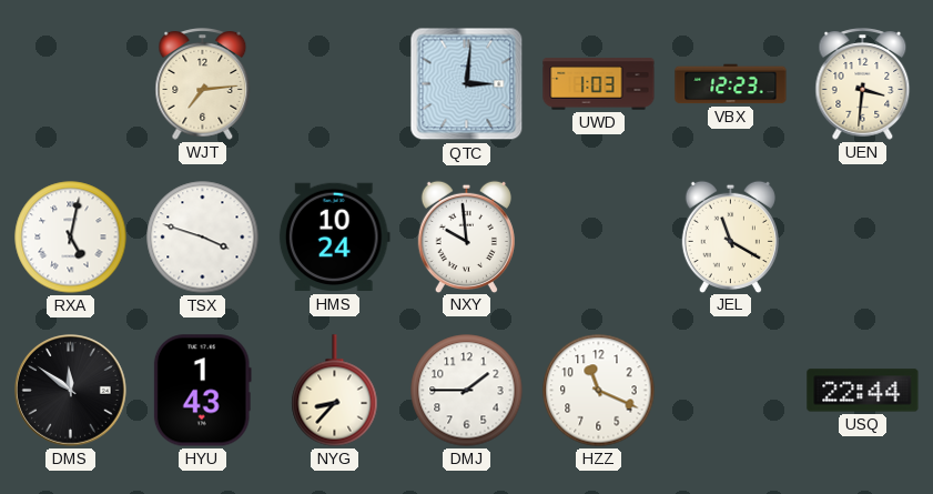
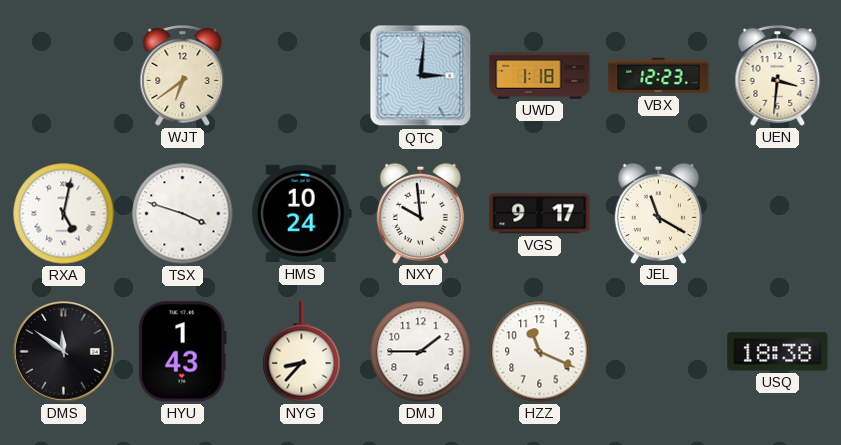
WJT: 7:14 -> 6:39 (183, 76)
UWD: 1:03 -> 1:18 (540, 76)
VGS: none -> 9:17 (540, 214)
USQ: 22:44 -> 18:38 (778, 352)
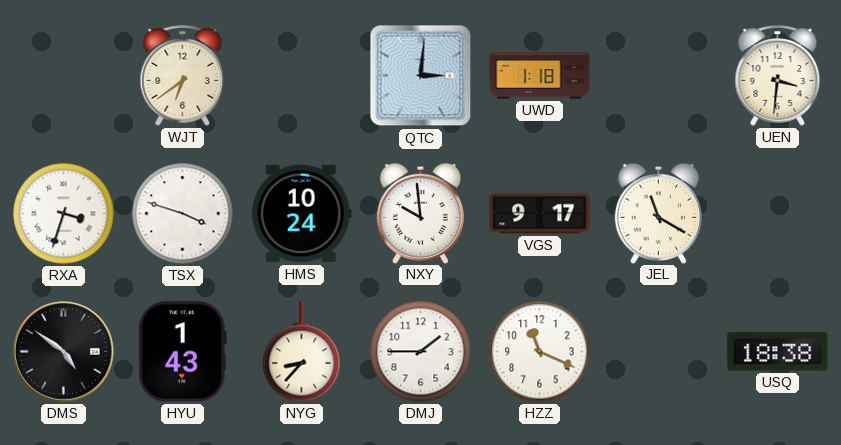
VBX: 12:23 -> none (659, 76)
RXA: 5:02 -> 3:33 (64, 214)
DMS: 11:51 -> 4:51 (64, 352)
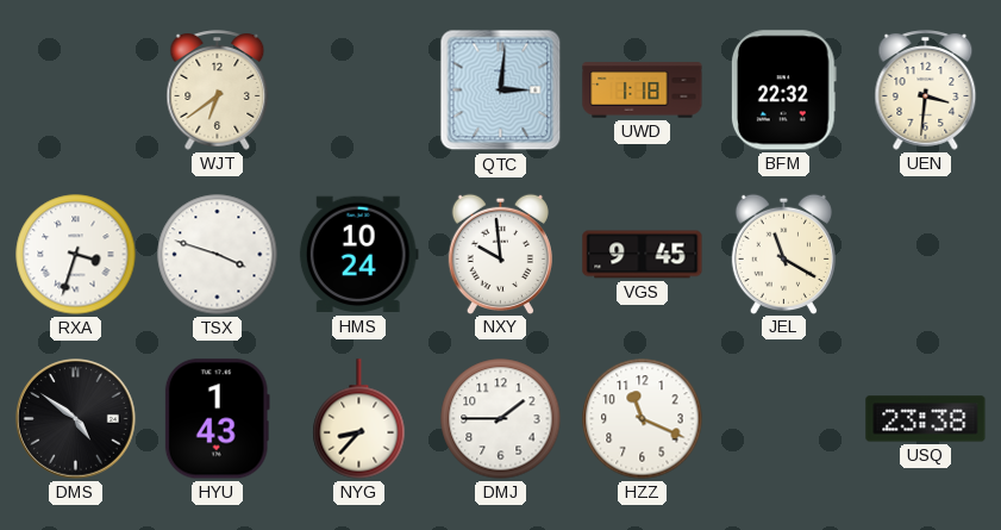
BFM: none -> 22:32 (783, 91)
VGS: 9:17 -> 9:45 (643, 255)
USQ: 18:38 -> 23:38 (926, 419)
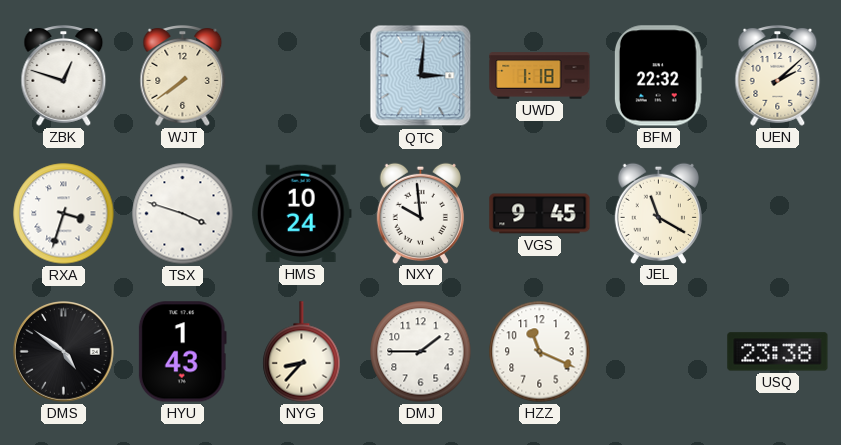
ZBK: none -> 12:48 (64, 76)
WJT: 6:39 -> 7:39 (183, 76)
UEN: 3:31 -> 2:08 (778, 76)
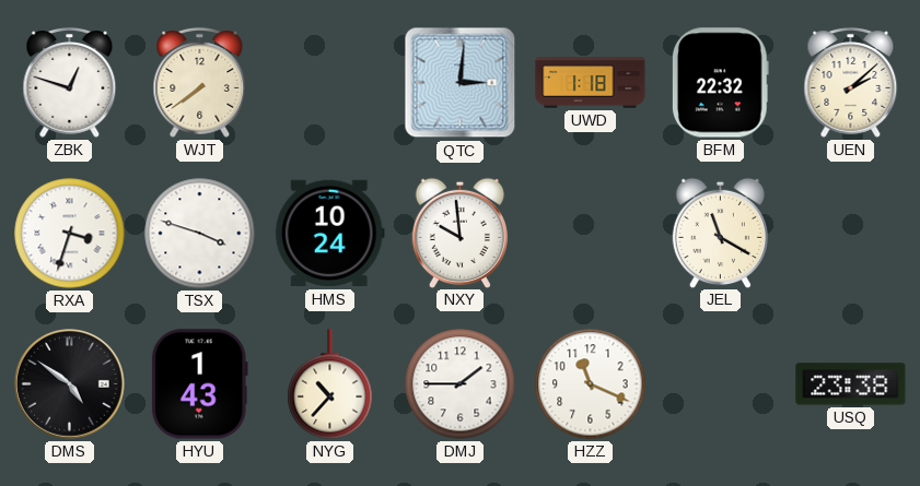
VGS: 9:45 -> none (540, 214)
NYG: 8:37 -> 10:37 (330, 384)
